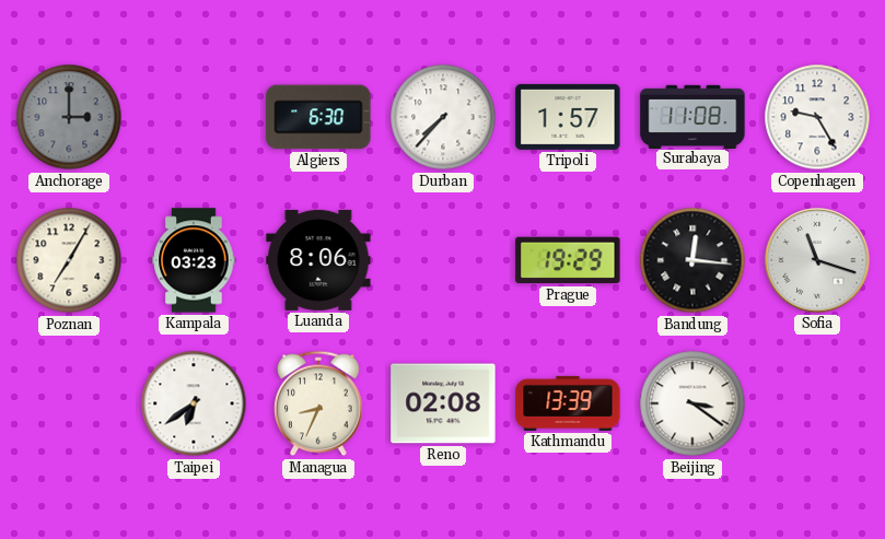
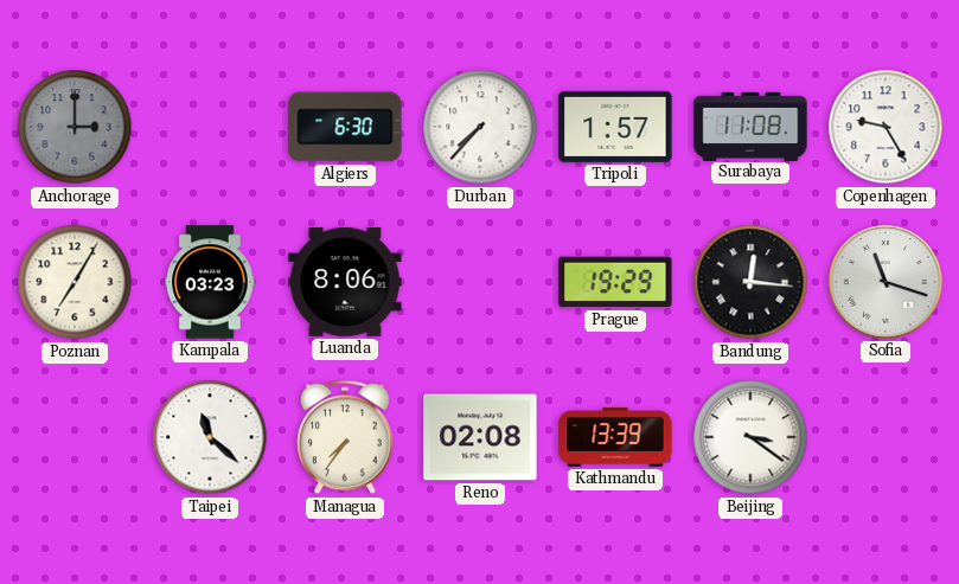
Taipei: 6:39 -> 11:22 (210, 437)
Managua: 8:34 -> 7:36 (345, 437)
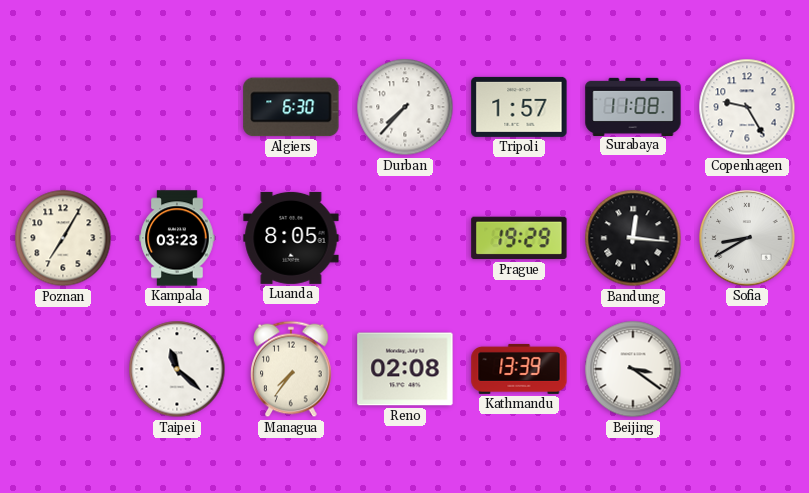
Anchorage: 3:00 -> none (75, 127)
Luanda: 8:06 -> 8:05 (291, 238)
Sofia: 11:18 -> 8:40 (747, 238)
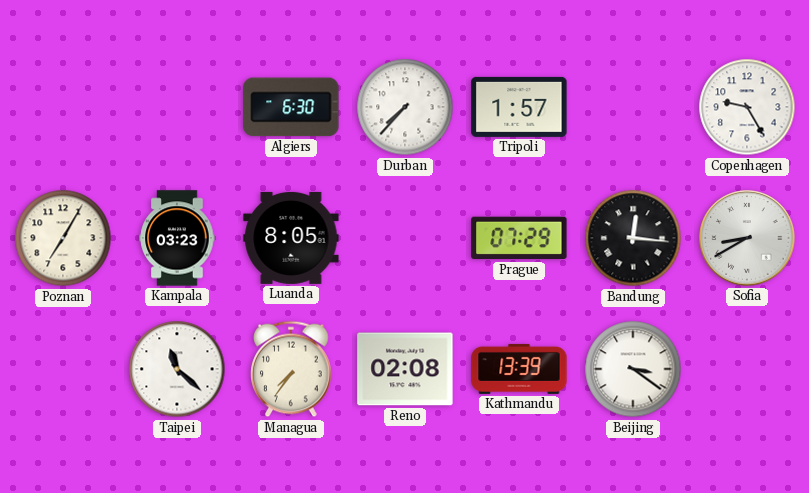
Surabaya: 11:08 -> none (633, 106)
Prague: 19:29 -> 07:29 (519, 238)
